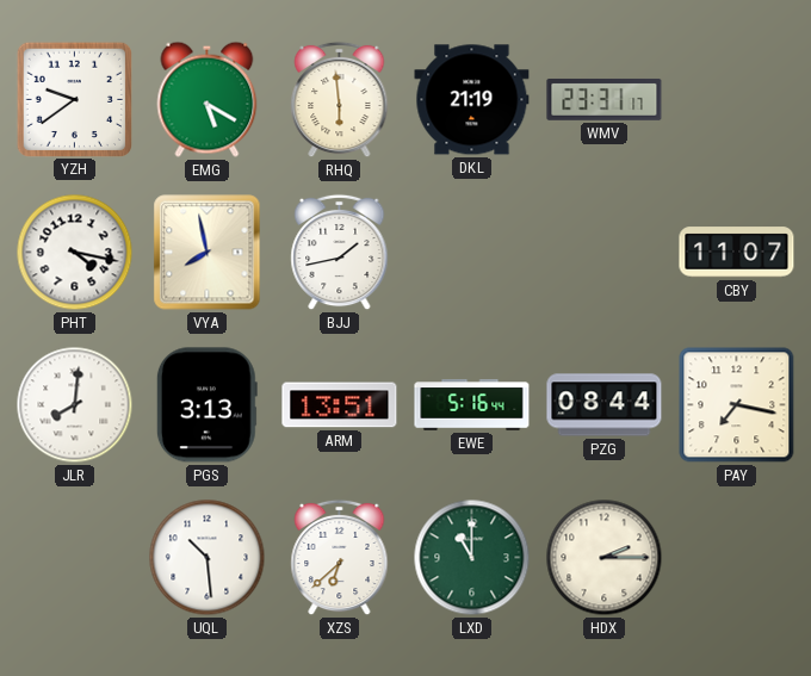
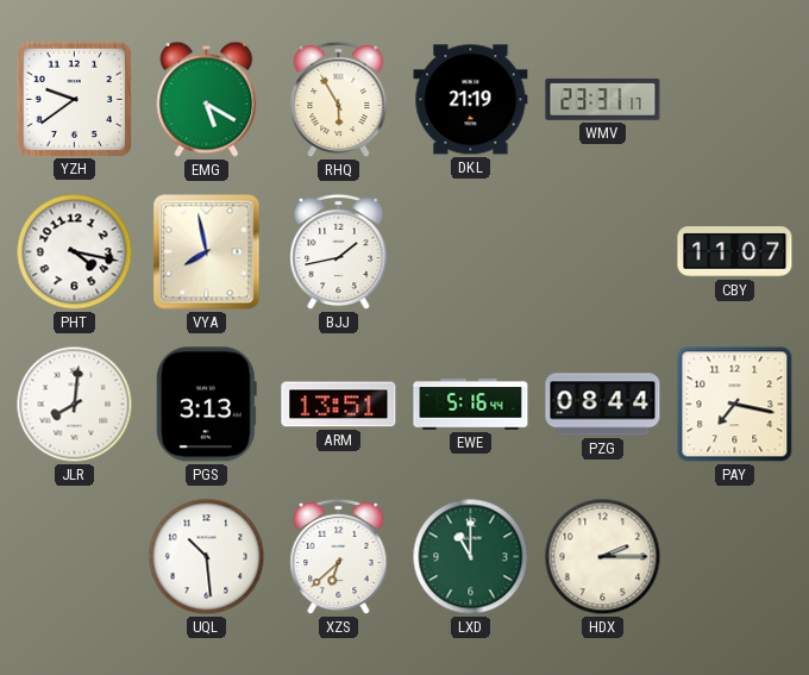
RHQ: 5:59 -> 5:55 (339, 100)
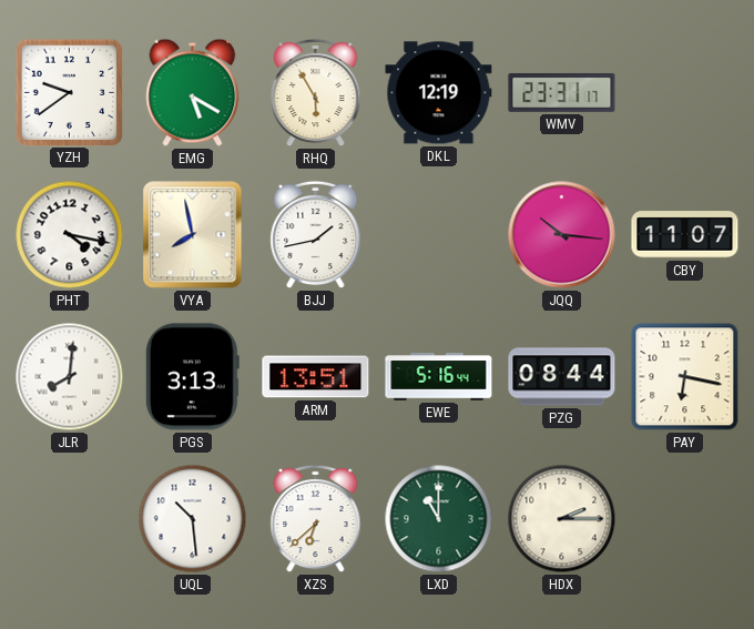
DKL: 21:19 -> 12:19 (439, 93)
JQQ: none -> 10:16 (562, 235)
PAY: 7:17 -> 6:17 (685, 377)
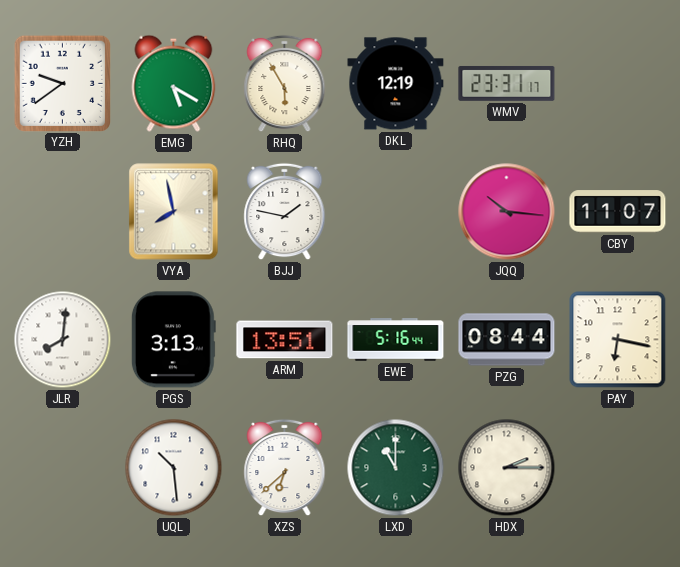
PHT: 4:17 -> none (70, 235)
BJJ: 1:43 -> 1:47 (285, 212)
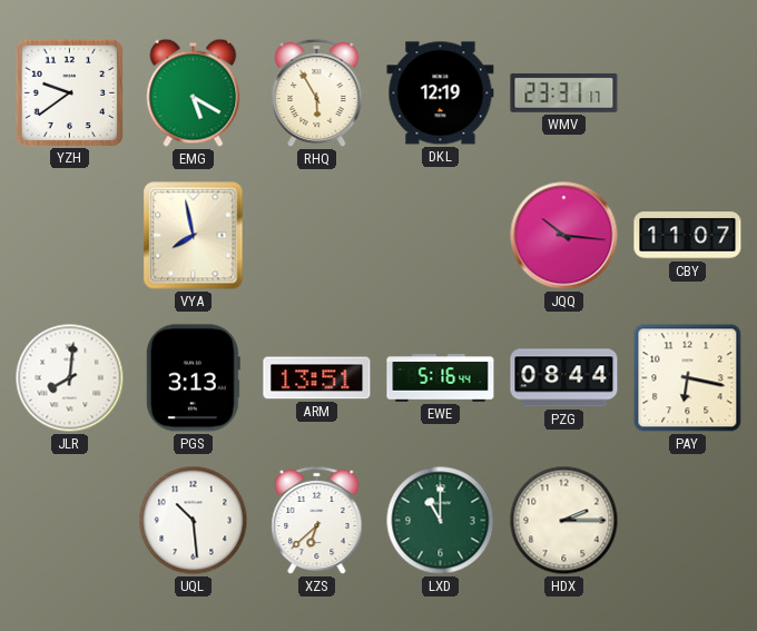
BJJ: 1:47 -> none (285, 212)
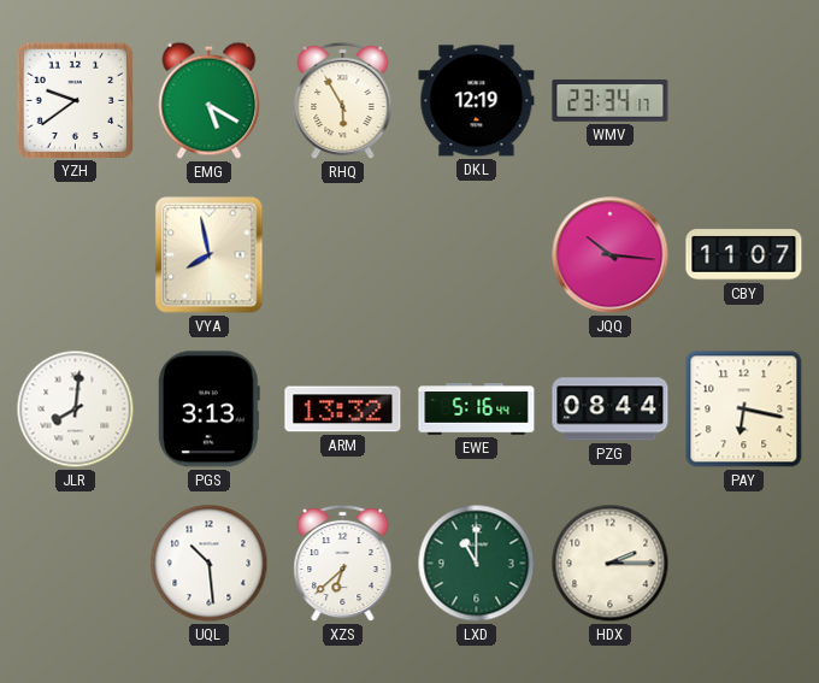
WMV: 23:31 -> 23:34 (611, 100)
ARM: 13:51 -> 13:32 (343, 410)
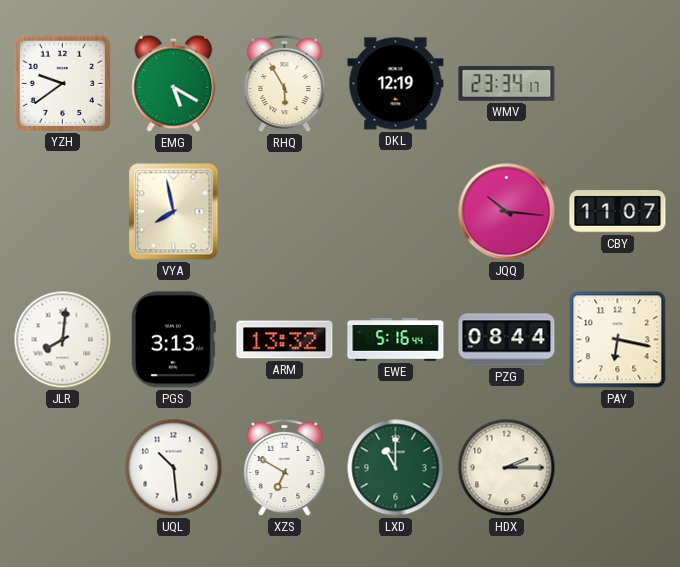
XZS: 6:38 -> 6:50 (285, 468)
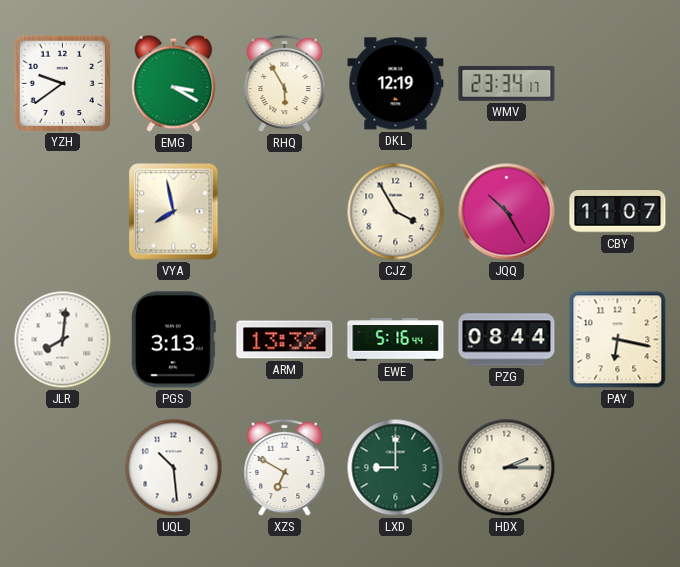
EMG: 5:20 -> 3:20 (174, 83)
CJZ: none -> 3:55 (396, 212)
JQQ: 10:16 -> 10:25 (507, 212)
LXD: 11:00 -> 9:00 (396, 468)
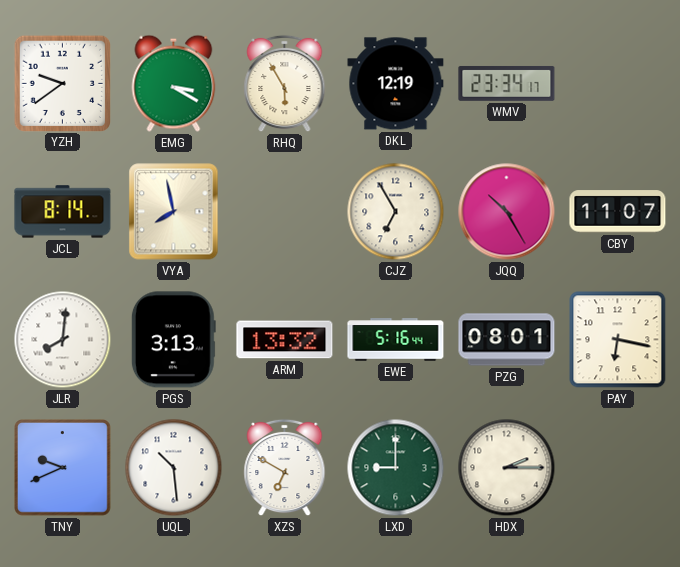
JCL: none -> 8:14 (63, 212)
CJZ: 3:55 -> 6:55 (396, 212)
PZG: 08:44 -> 08:01 (507, 340)
TNY: none -> 9:41 (63, 468)
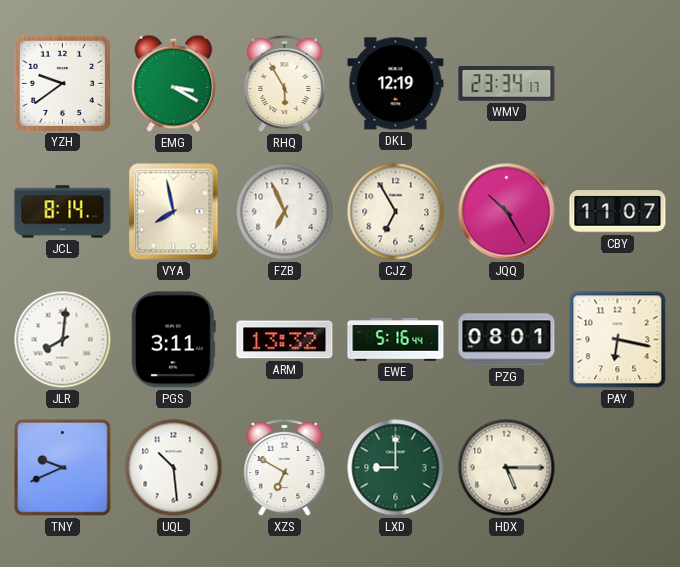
FZB: none -> 6:56 (285, 212)
PGS: 3:13 -> 3:11 (173, 340)
HDX: 2:15 -> 5:15 (507, 468)
